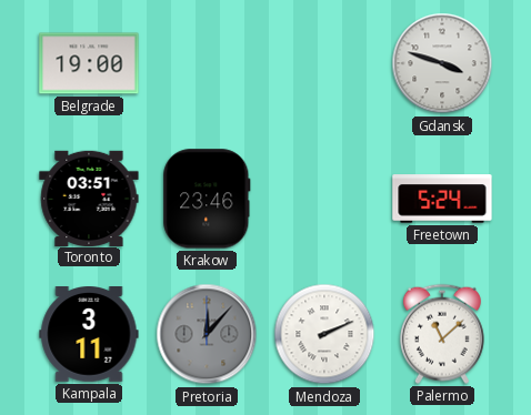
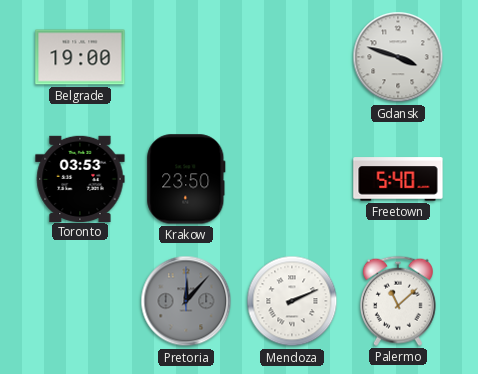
Toronto: 03:51 -> 03:53 (80, 178)
Krakow: 23:46 -> 23:50 (186, 179)
Freetown: 5:24 -> 5:40 (398, 179)
Kampala: 3:11 -> none (89, 335)
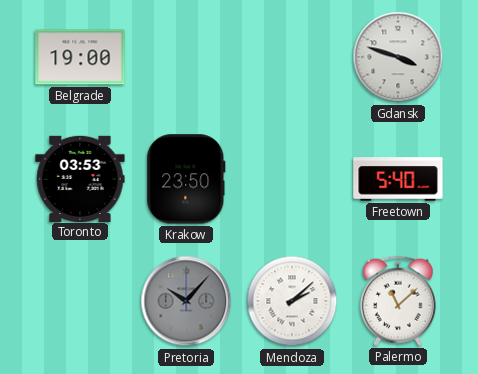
Pretoria: 12:07 -> 10:07 (186, 301)
Mendoza: 2:11 -> 2:08 (292, 301)
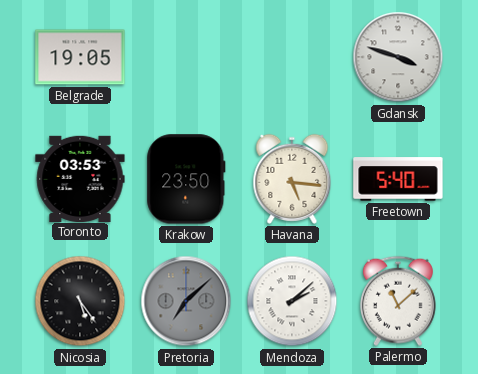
Belgrade: 19:00 -> 19:05 (80, 57)
Havana: none -> 5:16 (292, 179)
Nicosia: none -> 5:24 (80, 301)
Pretoria: 10:07 -> 7:08 (186, 301)
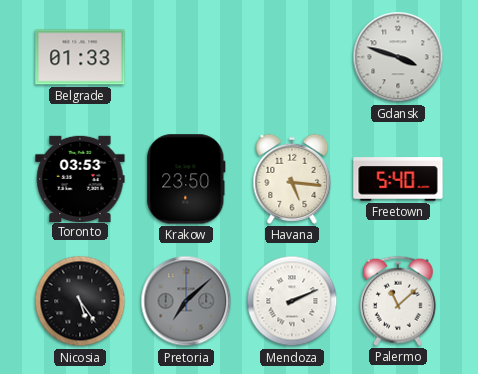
Belgrade: 19:05 -> 01:33 (80, 57)
Mendoza: 2:08 -> 2:11 (292, 301)
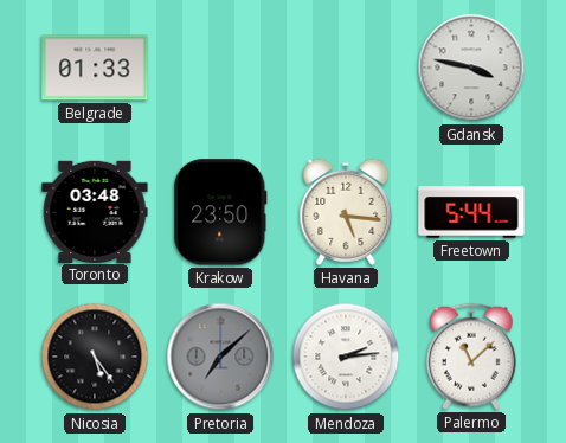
Gdansk: 3:48 -> 3:47 (471, 68)
Toronto: 03:53 -> 03:48 (95, 211)
Freetown: 5:40 -> 5:44 (471, 212)
Mendoza: 2:11 -> 2:14 (346, 357)
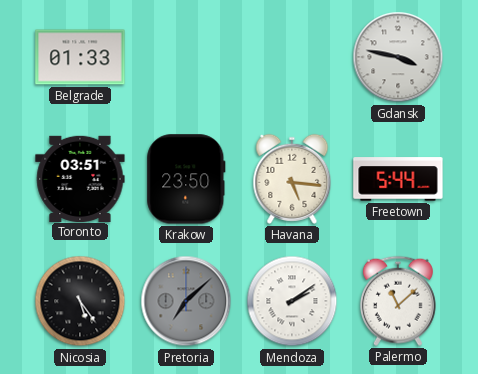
Toronto: 03:48 -> 03:51 (80, 178)
Mendoza: 2:14 -> 2:09 (292, 301)
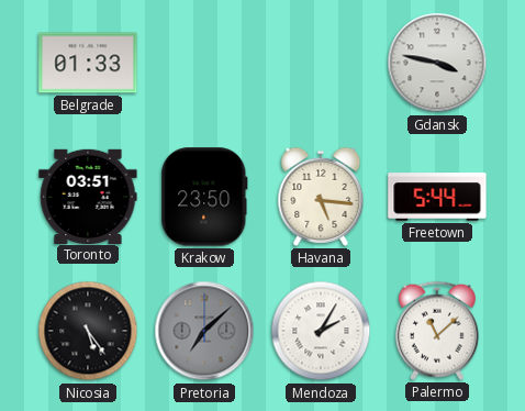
Mendoza: 2:09 -> 2:05 (321, 331)
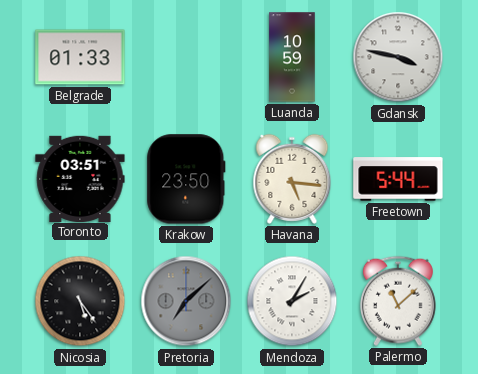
Luanda: none -> 10:59 (292, 57)
